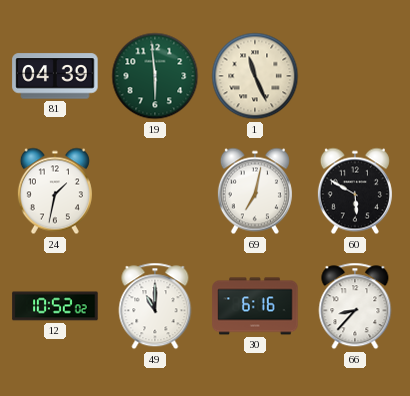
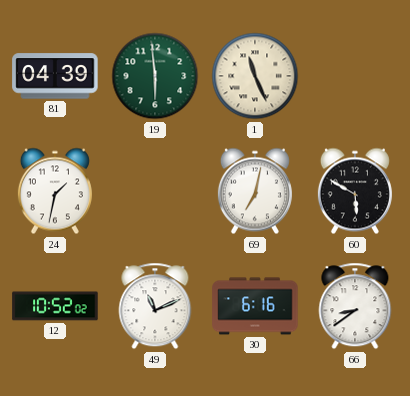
49: 11:00 -> 11:11 (155, 306)
66: 8:37 -> 8:39 (355, 306)
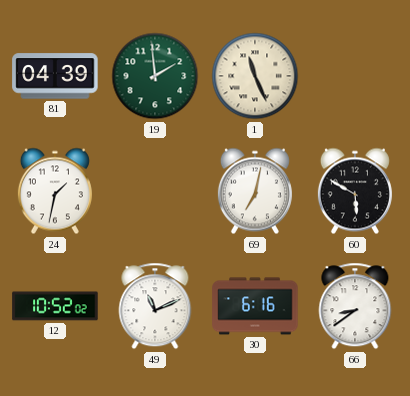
19: 5:59 -> 1:59 (155, 76)
